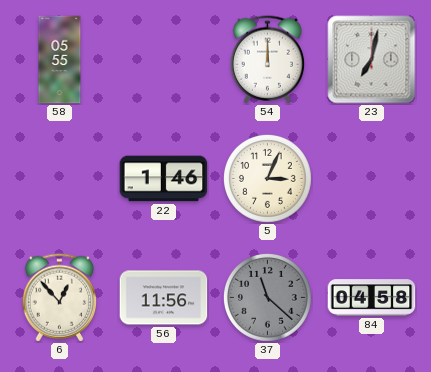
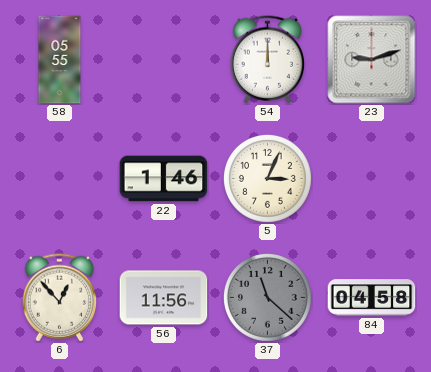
23: 7:02 -> 9:12 (372, 60)
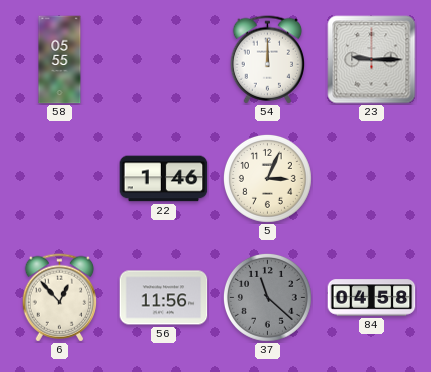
23: 9:12 -> 9:15 (372, 60)
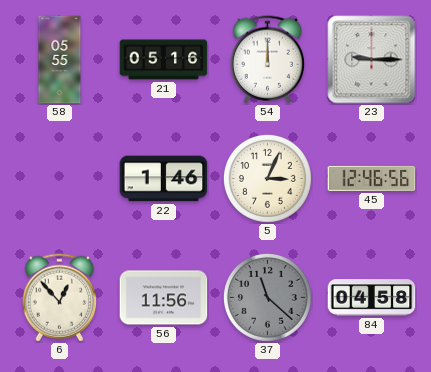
21: none -> 05:16 (164, 60)
45: none -> 12:46 (372, 178)
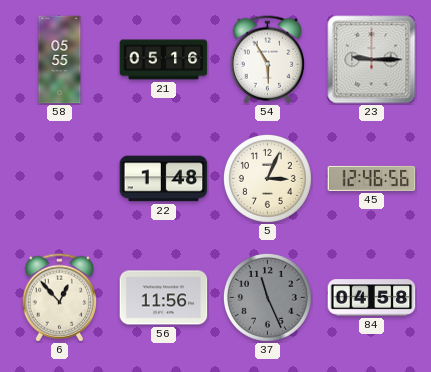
54: 12:00 -> 5:55 (268, 60)
22: 1:46 -> 1:48 (164, 179)
37: 11:22 -> 11:26 (267, 297)
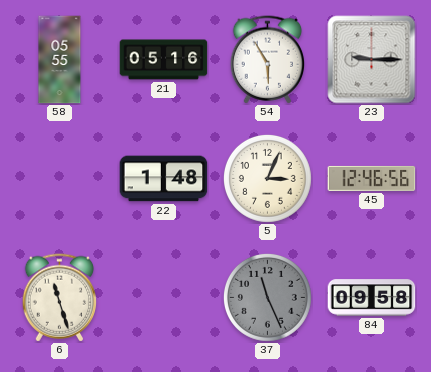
6: 12:53 -> 11:27 (60, 298)
56: 11:56 -> none (164, 298)
84: 04:58 -> 09:58 (372, 298)
